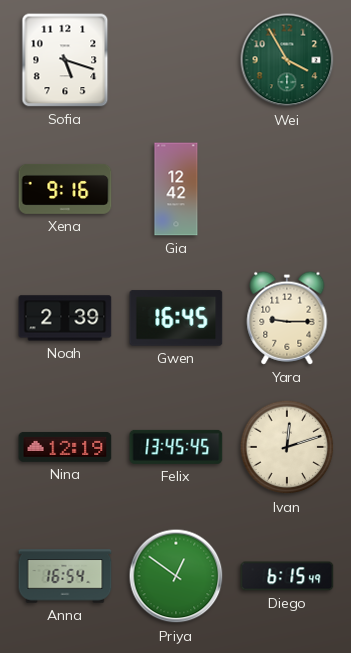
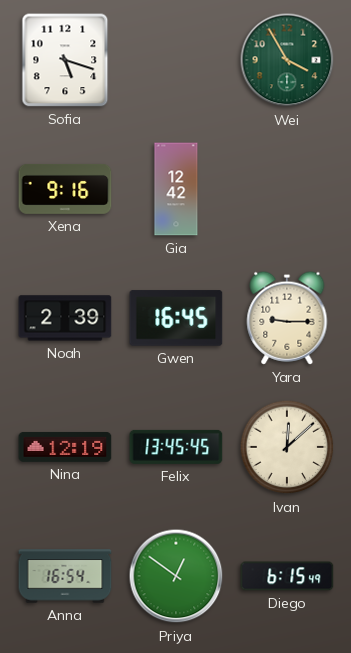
Ivan: 12:12 -> 12:08 (287, 447)
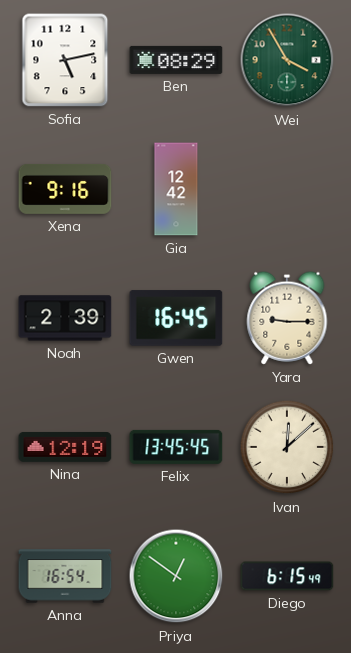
Sofia: 5:18 -> 5:13 (65, 60)
Ben: none -> 08:29 (176, 60)
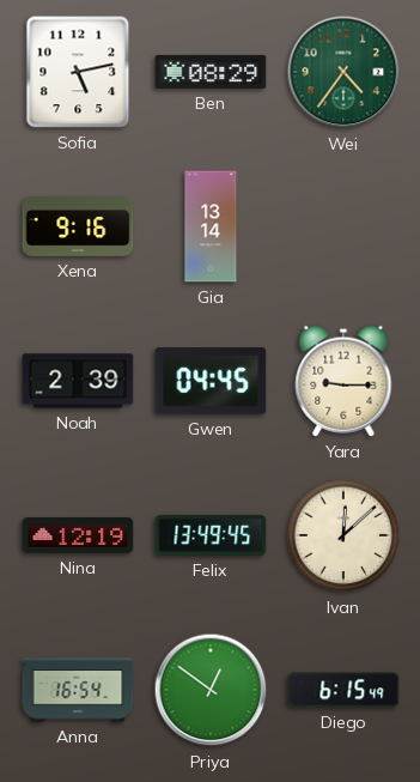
Wei: 3:55 -> 4:36 (343, 72)
Gia: 12:42 -> 13:14 (211, 226)
Gwen: 16:45 -> 04:45 (211, 381)
Felix: 13:45 -> 13:49 (211, 535)
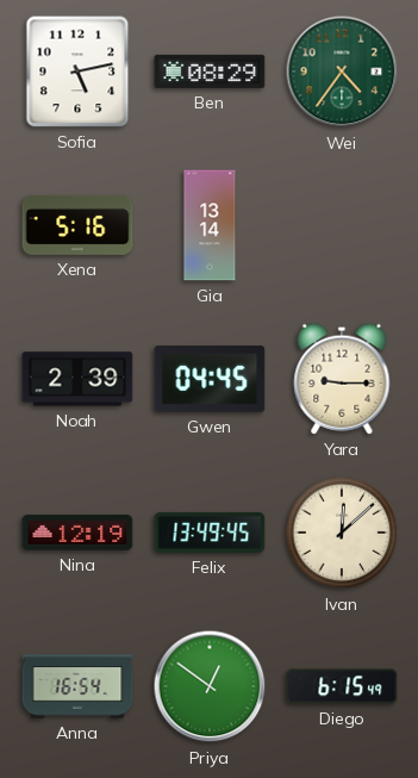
Xena: 9:16 -> 5:16 (77, 225)
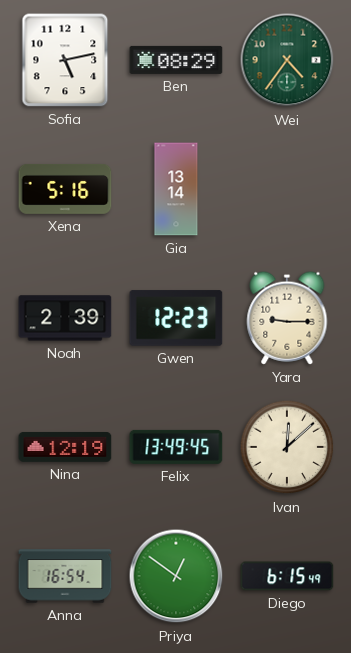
Gwen: 04:45 -> 12:23 (176, 318)
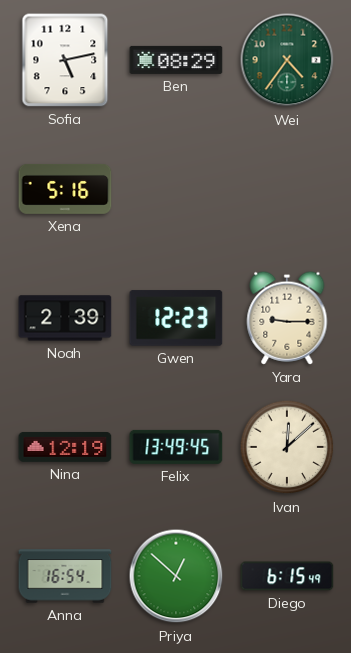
Gia: 13:14 -> none (176, 189)
Priya: 12:51 -> 12:52 (176, 576)
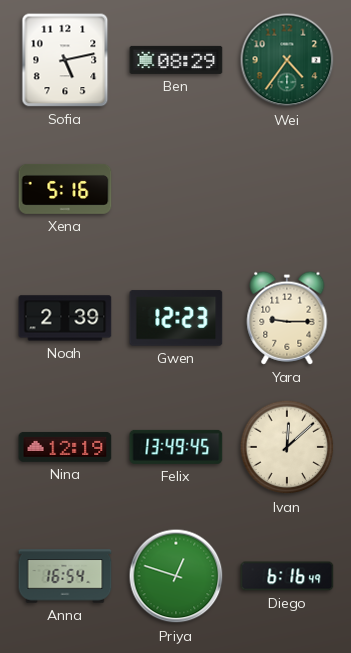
Priya: 12:52 -> 12:48 (176, 576)
Diego: 6:15 -> 6:16 (287, 576)
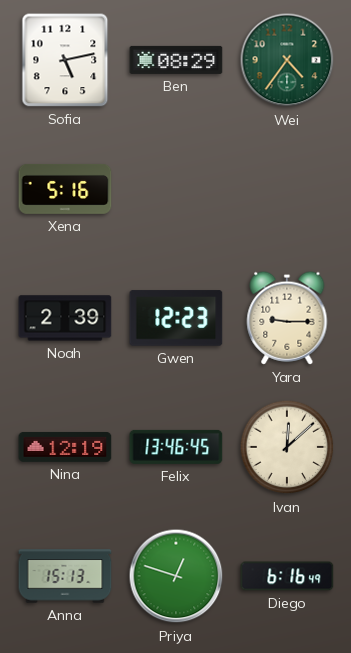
Felix: 13:49 -> 13:46 (176, 447)
Anna: 16:54 -> 15:13 (65, 576)
